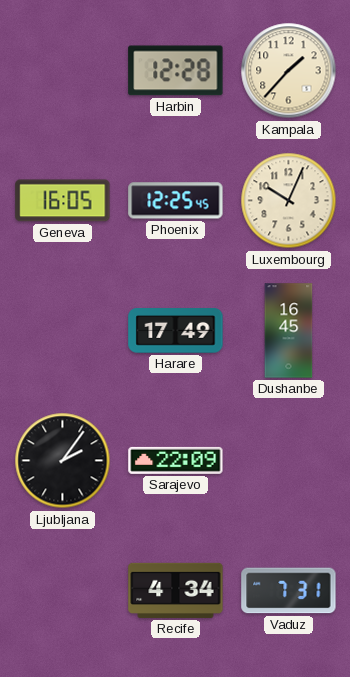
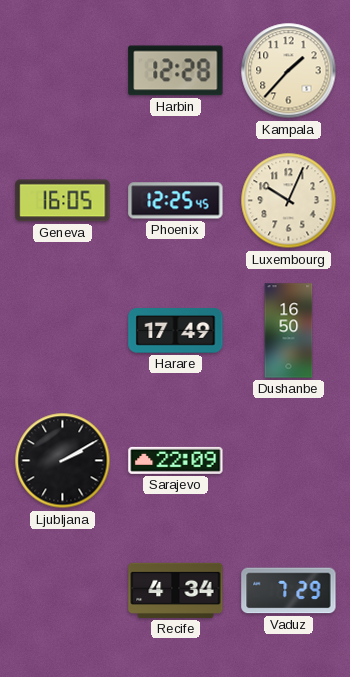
Dushanbe: 16:45 -> 16:50 (289, 331)
Ljubljana: 2:06 -> 2:10 (63, 461)
Vaduz: 7:31 -> 7:29 (289, 591)
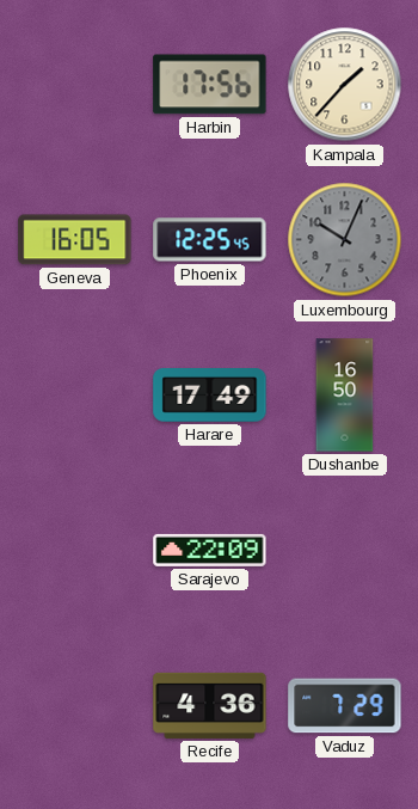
Harbin: 12:28 -> 17:56 (210, 85)
Luxembourg dial: cream -> grey (345, 240)
Ljubljana: 2:10 -> none (63, 461)
Recife: 4:34 -> 4:36 (210, 705)
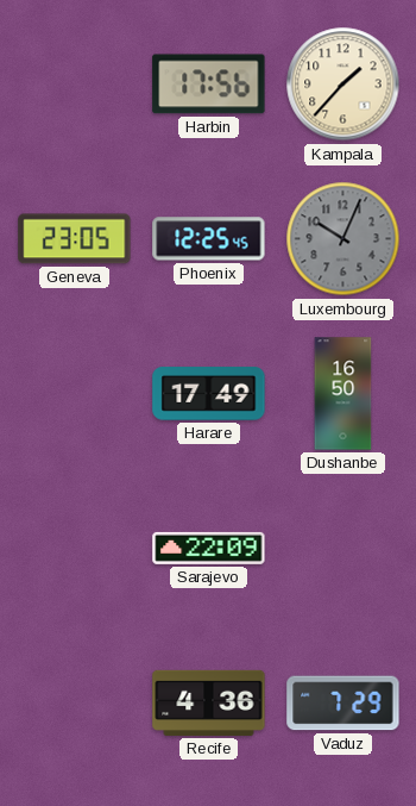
Geneva: 16:05 -> 23:05 (75, 239)
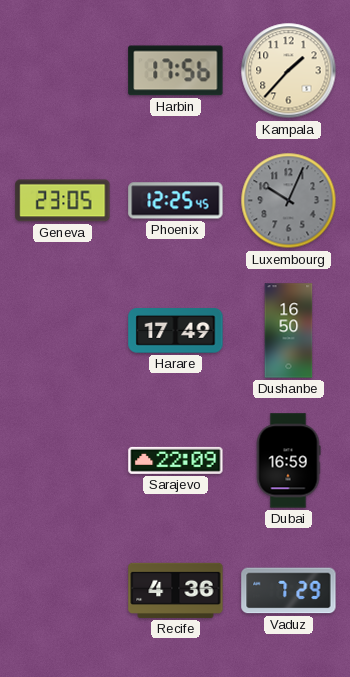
Dubai: none -> 16:59 (288, 461)
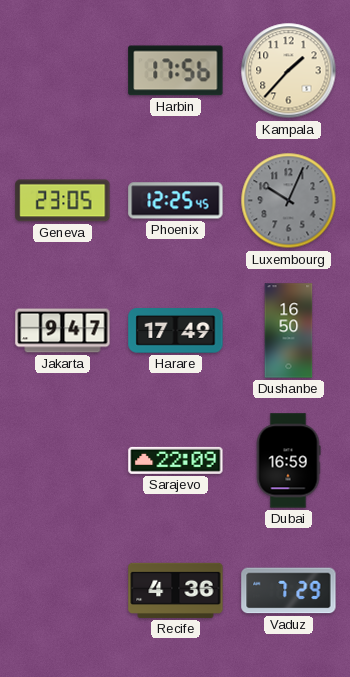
Jakarta: none -> 9:47 (63, 331)
